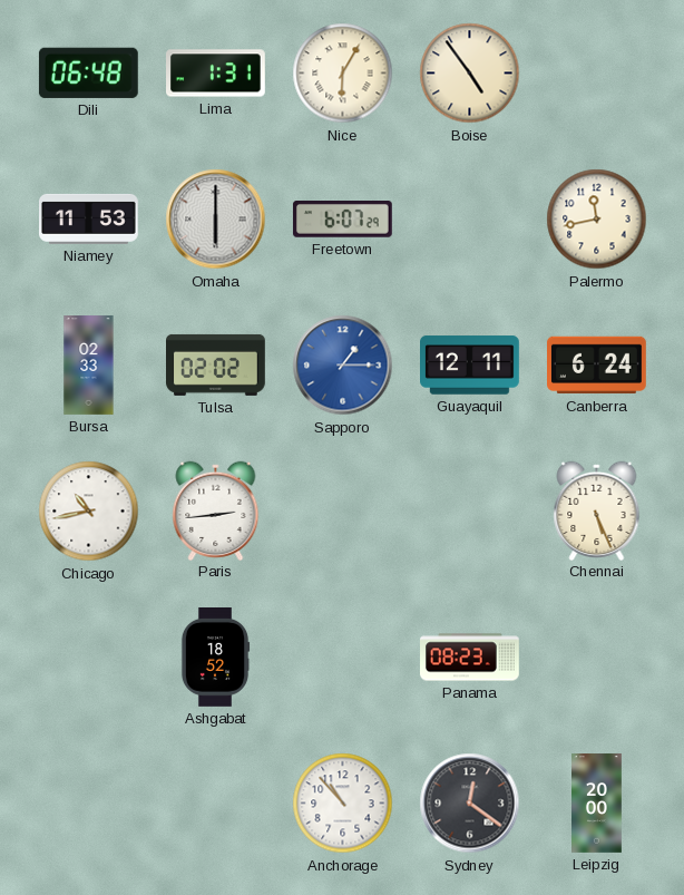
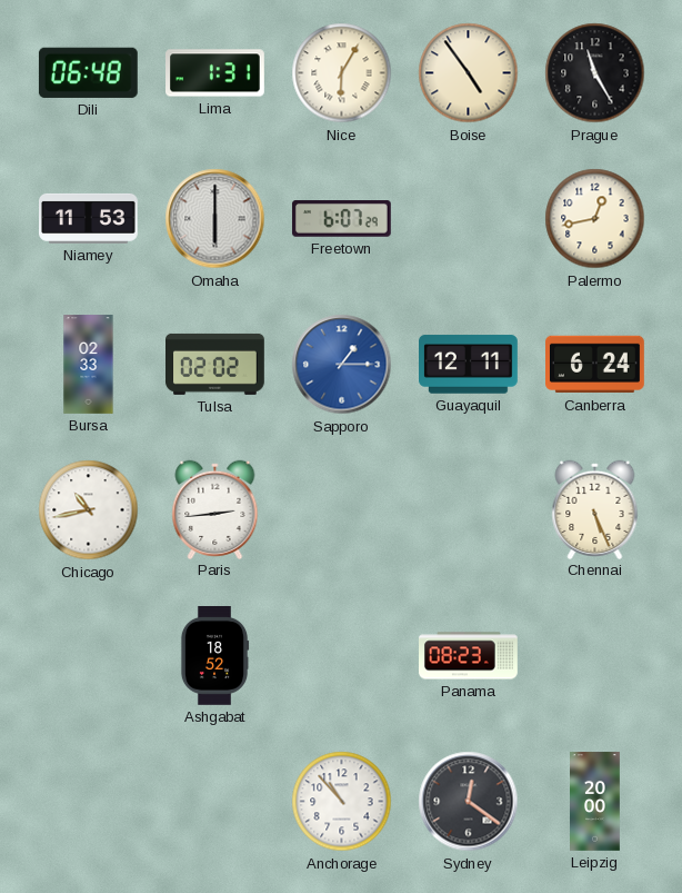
Prague: none -> 11:25 (595, 73)
Palermo: 11:43 -> 12:43 (595, 219)
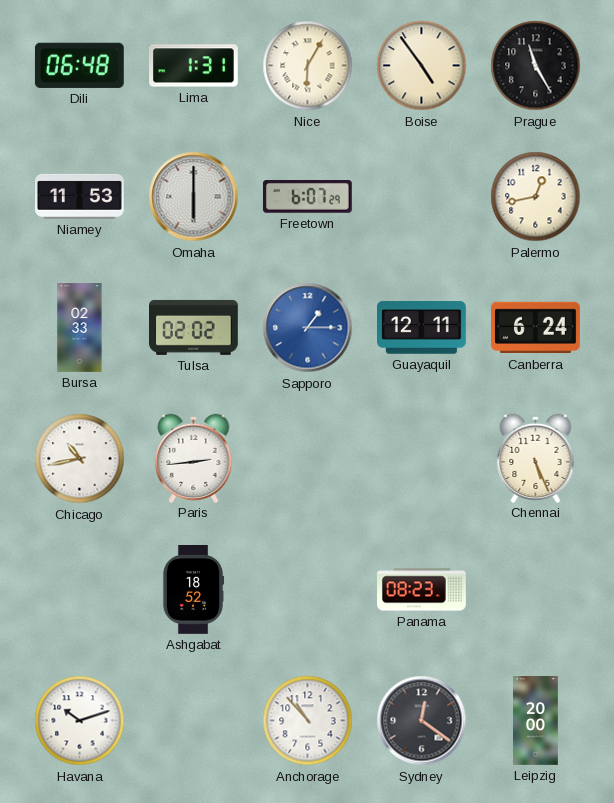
Havana: none -> 10:12 (80, 721)
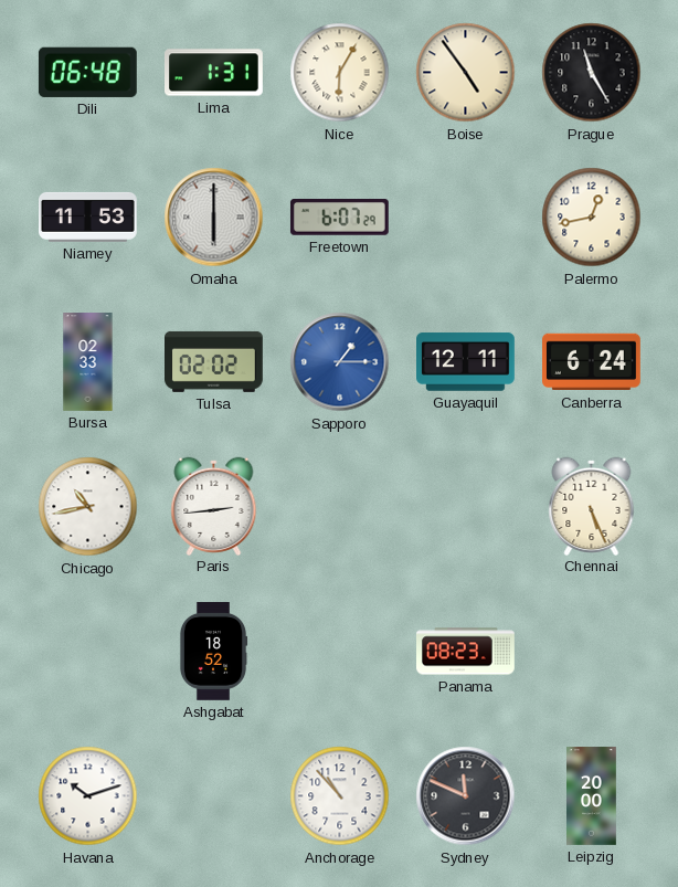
Sydney: 12:21 -> 11:49 (466, 796)
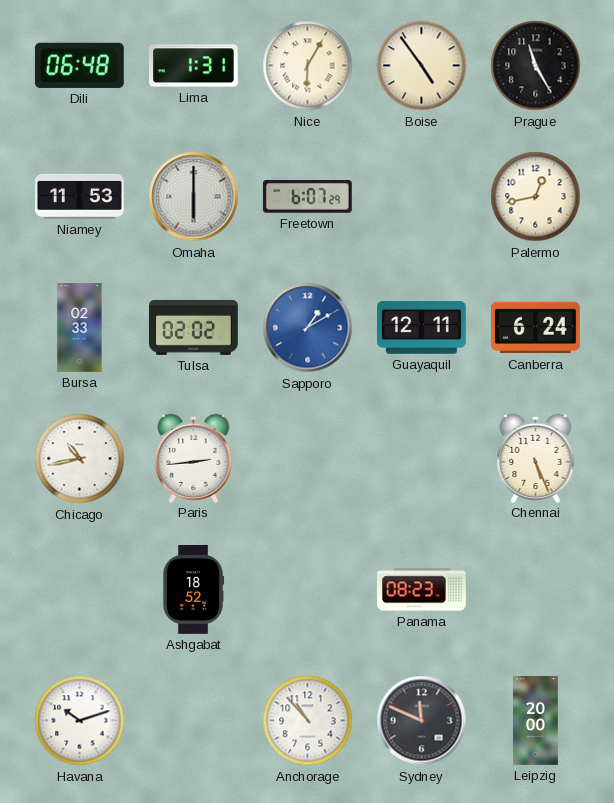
Sapporo: 1:15 -> 1:10 (308, 328)
